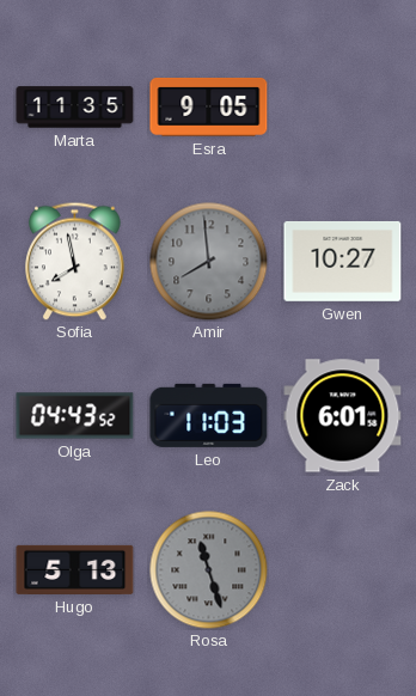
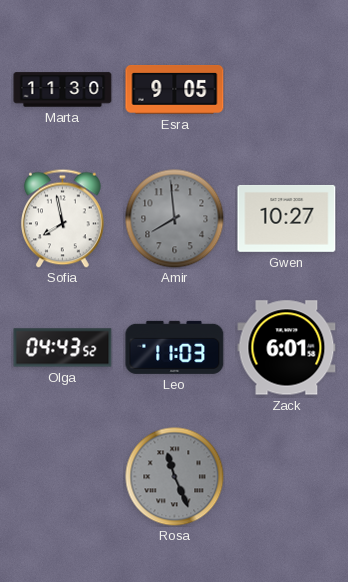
Marta: 11:35 -> 11:30 (63, 90)
Hugo: 5:13 -> none (75, 569)
Rosa: 11:27 -> 11:26 (175, 477)
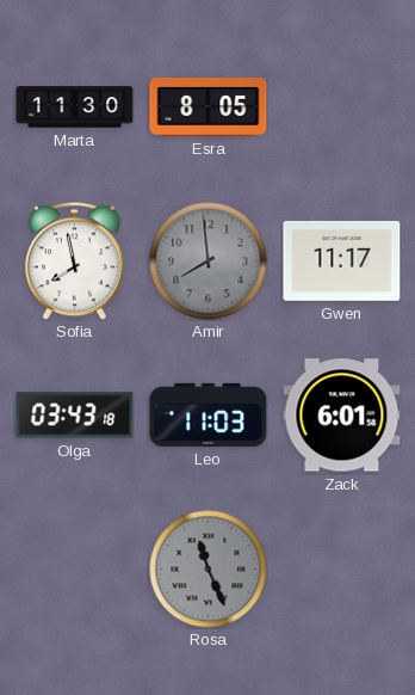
Esra: 9:05 -> 8:05 (209, 107)
Gwen: 10:27 -> 11:17 (342, 260)
Olga: 04:43 -> 03:43 (75, 416)
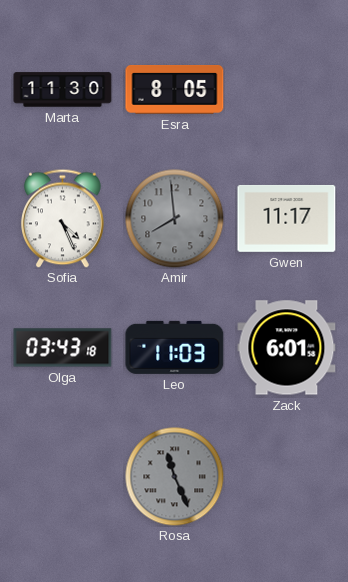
Sofia: 7:58 -> 4:26 (63, 218)
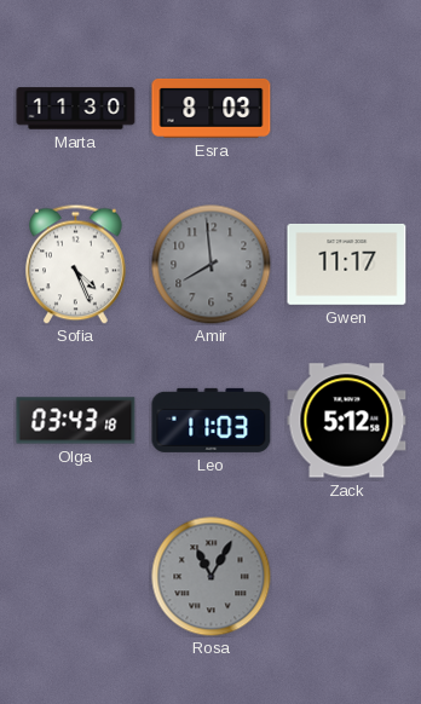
Esra: 8:05 -> 8:03 (212, 109)
Zack: 6:01 -> 5:12 (347, 421)
Rosa: 11:26 -> 11:05 (212, 577)
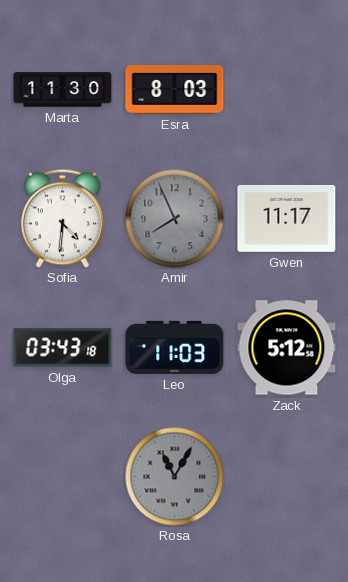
Sofia: 4:26 -> 4:31 (63, 218)
Amir: 7:59 -> 7:56 (175, 219)
